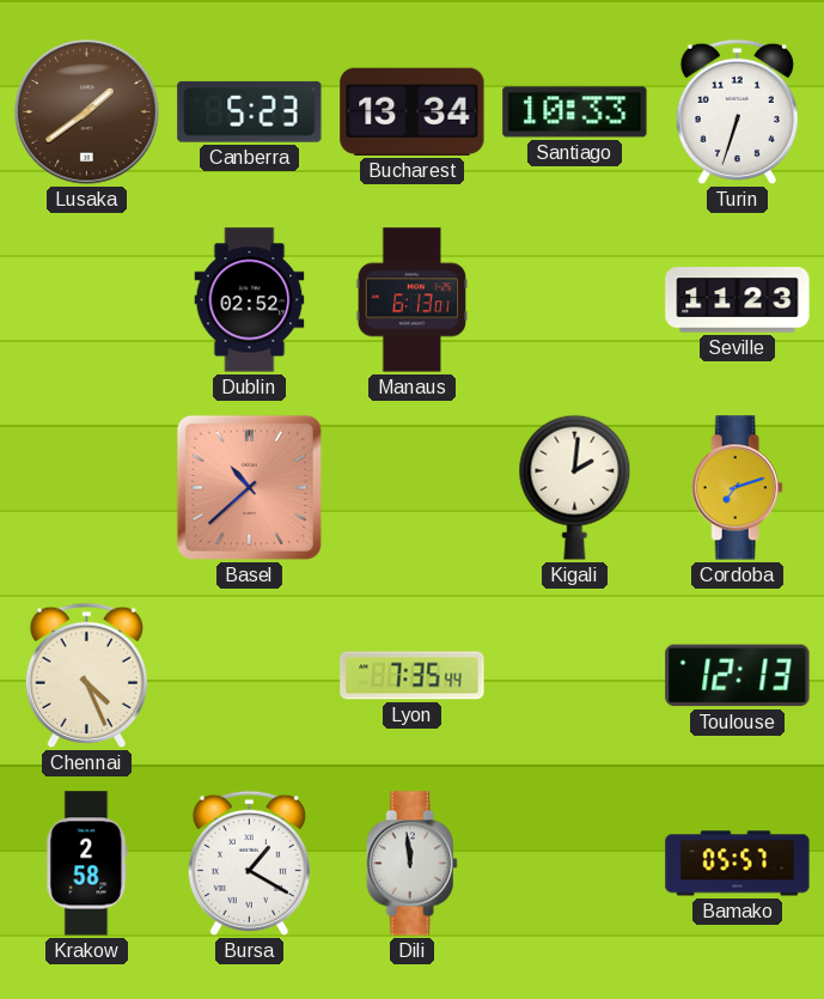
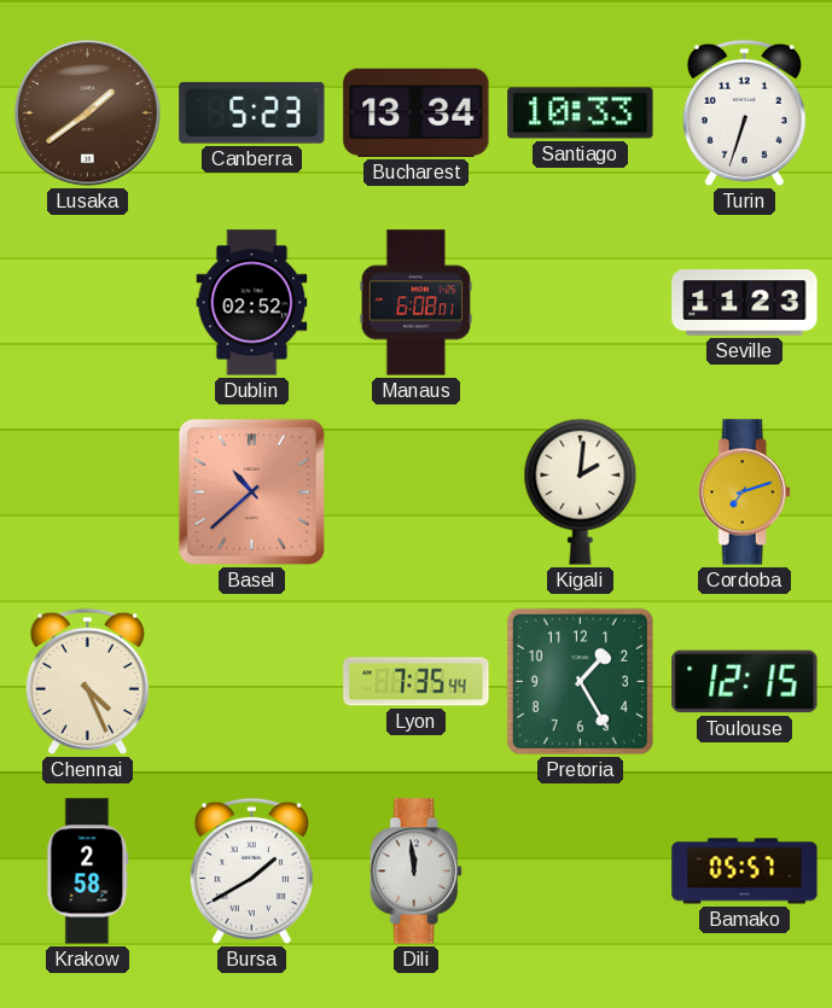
Manaus: 6:13 -> 6:08 (417, 303)
Pretoria: none -> 1:25 (580, 681)
Toulouse: 12:13 -> 12:15 (745, 682)
Bursa: 1:20 -> 1:40 (251, 870)
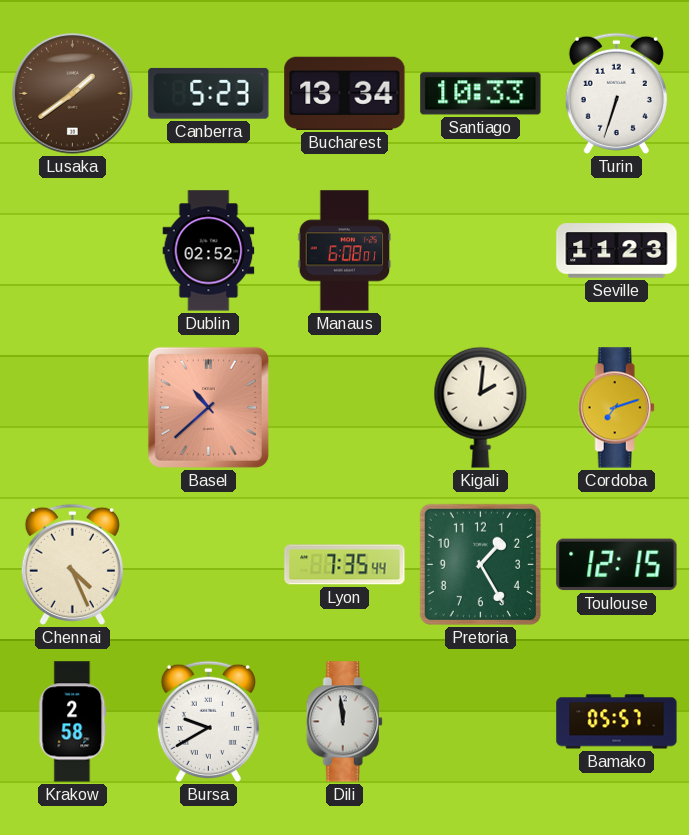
Bursa: 1:40 -> 9:40 (208, 721)
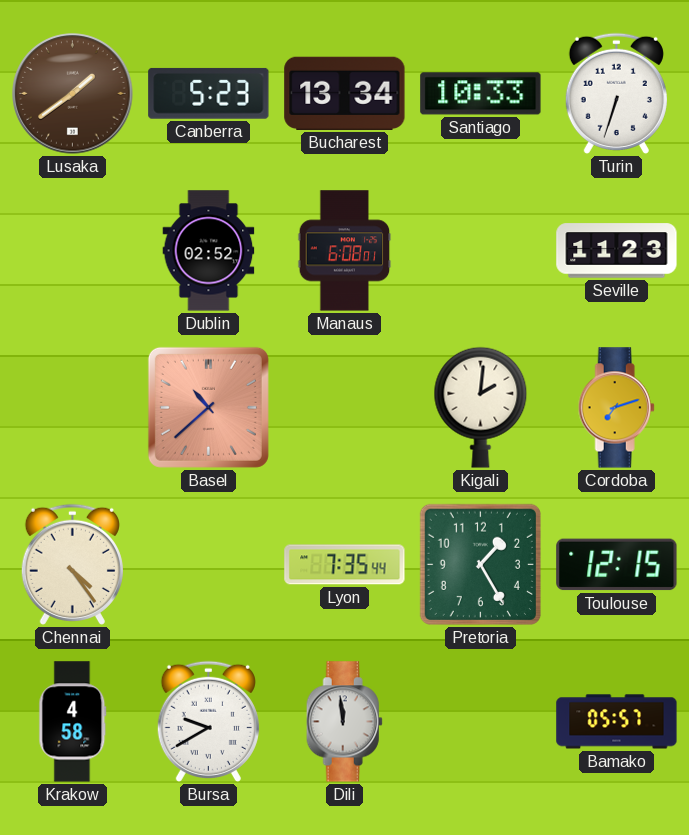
Chennai: 4:26 -> 4:24 (72, 564)
Krakow: 2:58 -> 4:58 (73, 722)
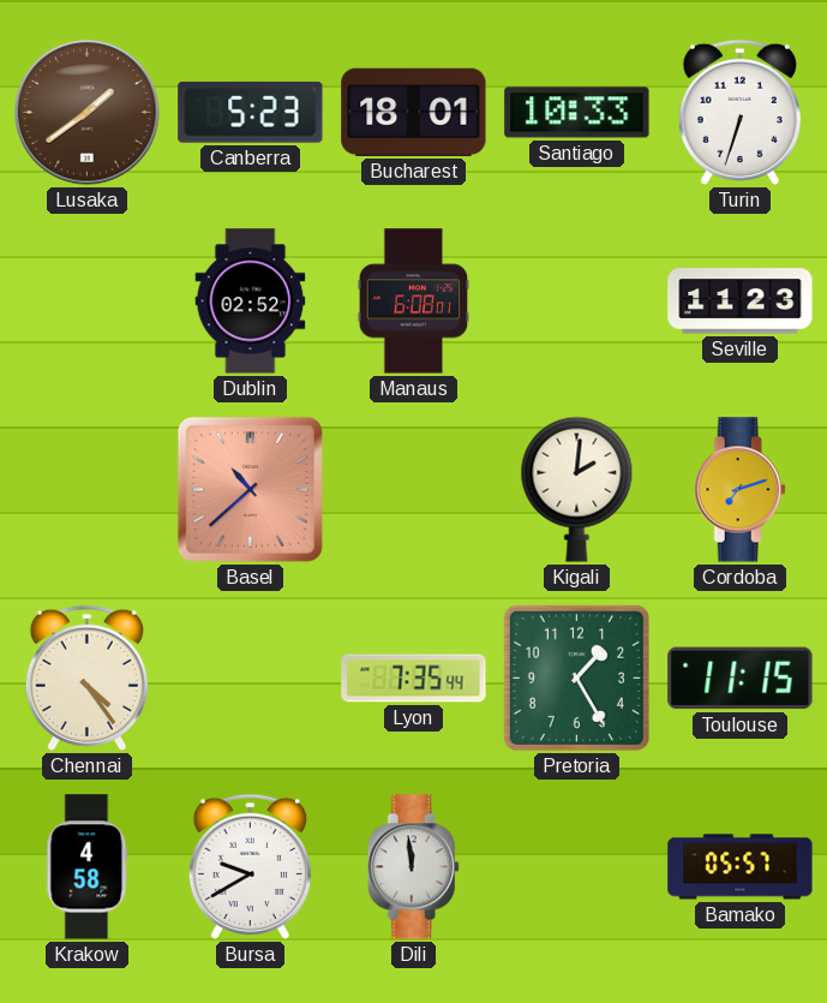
Bucharest: 13:34 -> 18:01 (414, 112)
Toulouse: 12:15 -> 11:15 (741, 679)
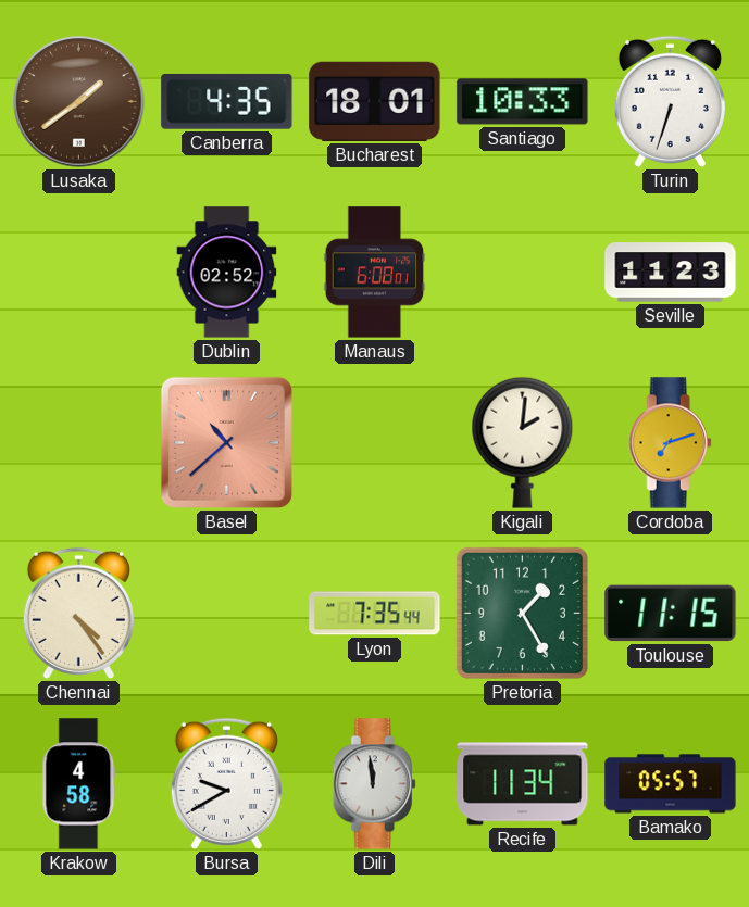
Canberra: 5:23 -> 4:35 (227, 101)
Recife: none -> 11:34 (523, 784)
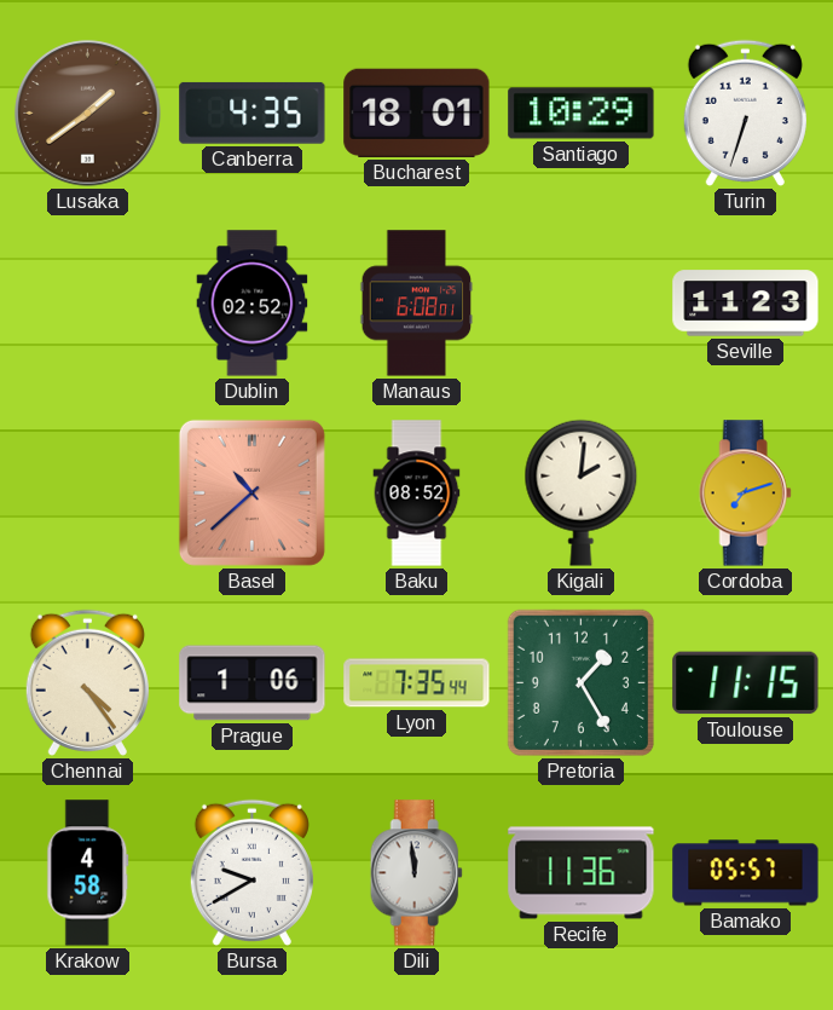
Santiago: 10:33 -> 10:29 (582, 114)
Baku: none -> 08:52 (417, 494)
Prague: none -> 1:06 (253, 683)
Recife: 11:34 -> 11:36 (582, 873)
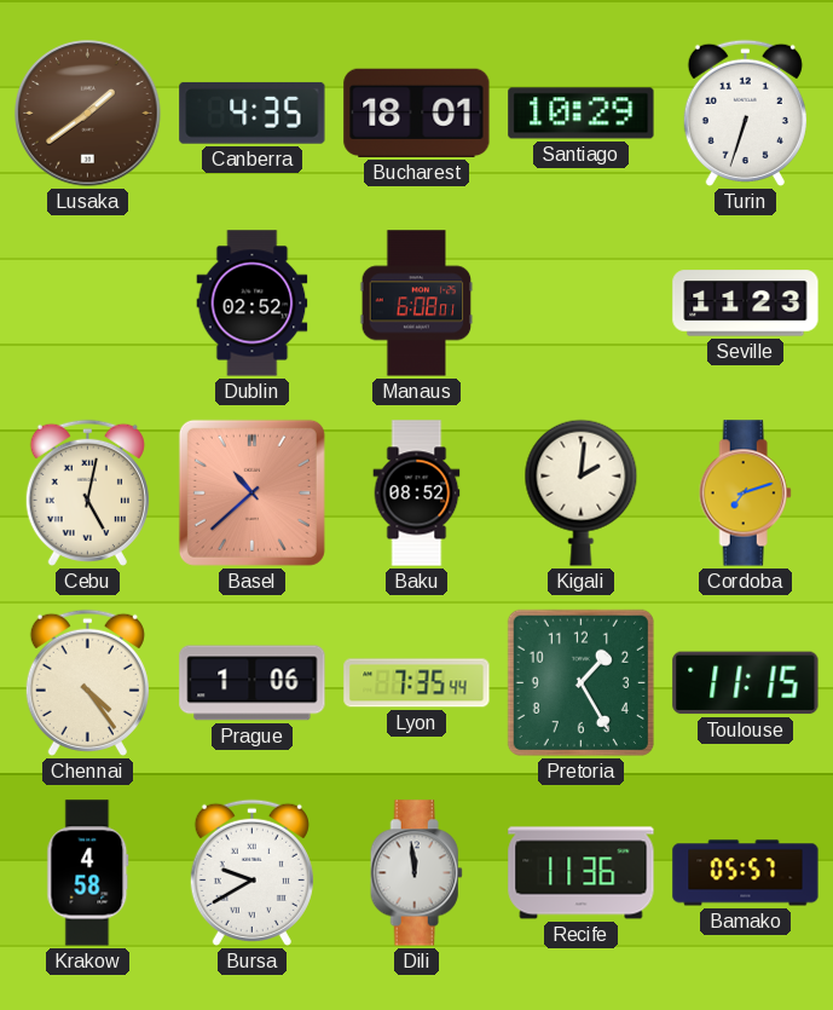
Cebu: none -> 5:02 (87, 492)
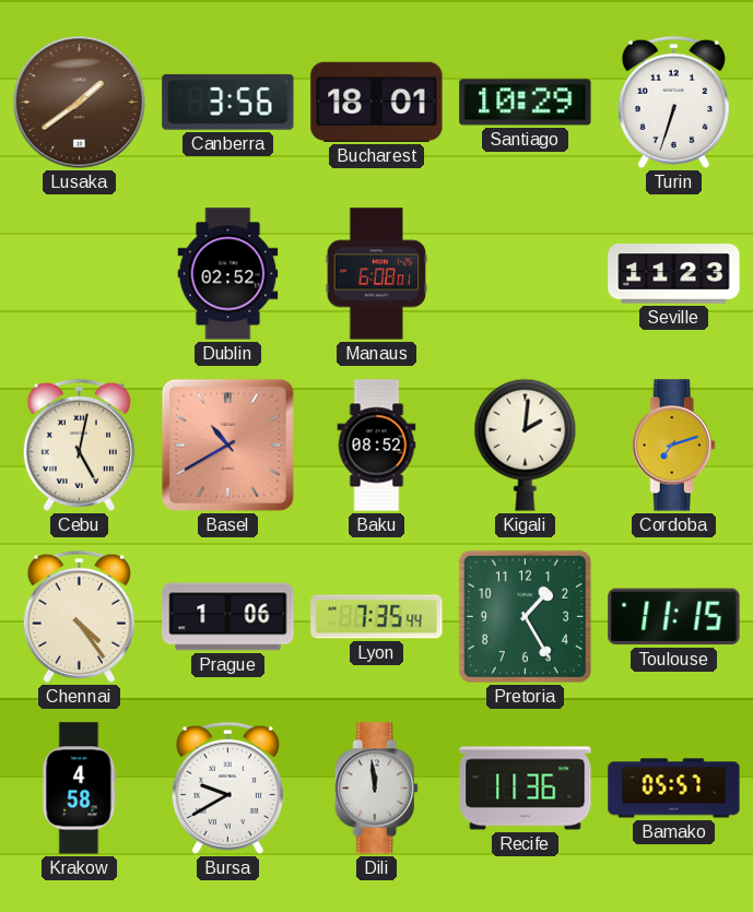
Canberra: 4:35 -> 3:56 (228, 102)
Basel: 10:38 -> 10:40 (227, 445)
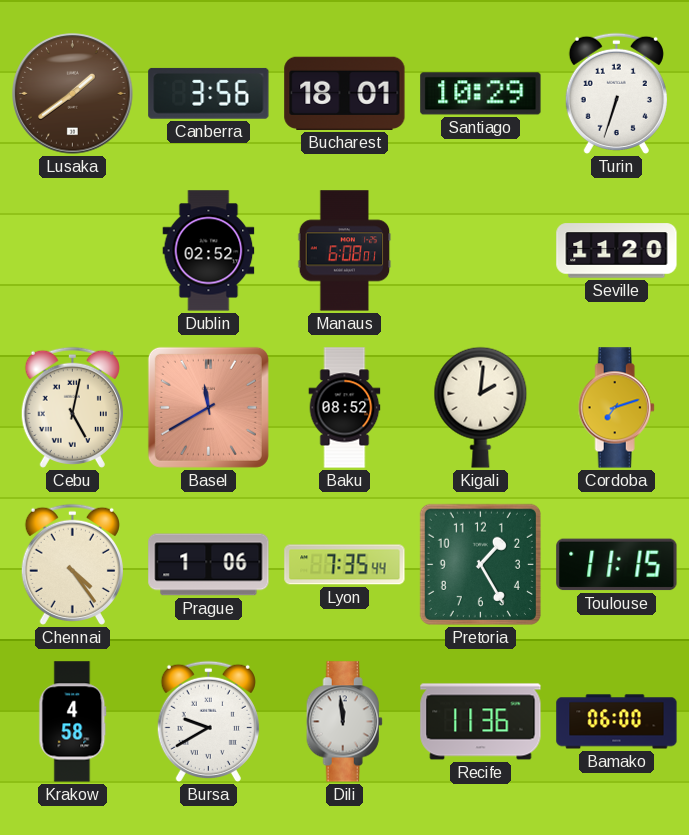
Seville: 11:23 -> 11:20 (617, 251)
Basel: 10:40 -> 11:40 (208, 407)
Bamako: 05:57 -> 06:00 (617, 722)
